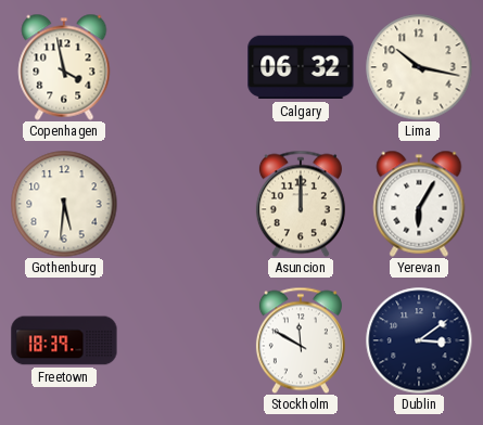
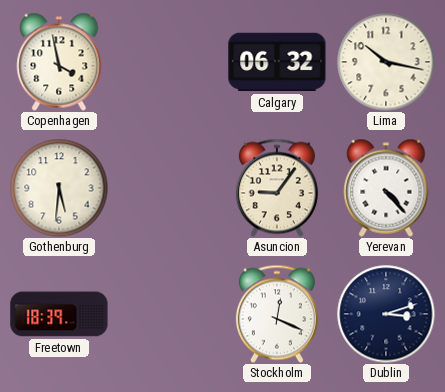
Asuncion: 12:00 -> 9:06 (277, 188)
Yerevan: 6:05 -> 4:23 (386, 188)
Stockholm: 11:50 -> 12:19 (277, 314)
Dublin: 3:09 -> 3:12 (386, 314)
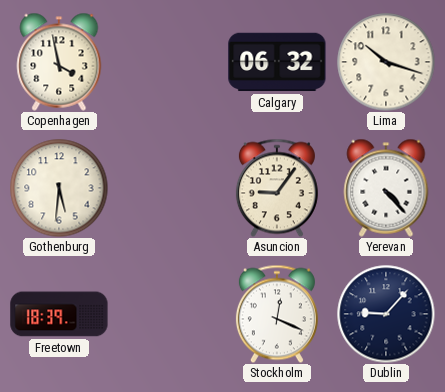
Lima: 10:17 -> 10:18 (386, 62)
Dublin: 3:12 -> 9:07 (386, 314)
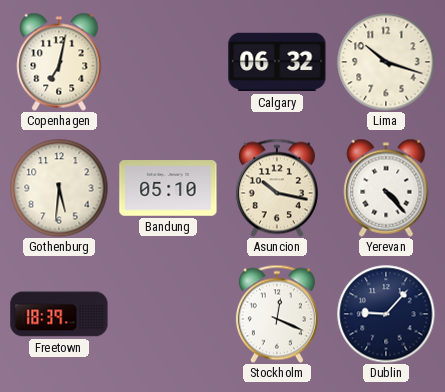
Copenhagen: 3:58 -> 7:02 (59, 62)
Bandung: none -> 05:10 (168, 188)
Asuncion: 9:06 -> 10:17 (277, 188)
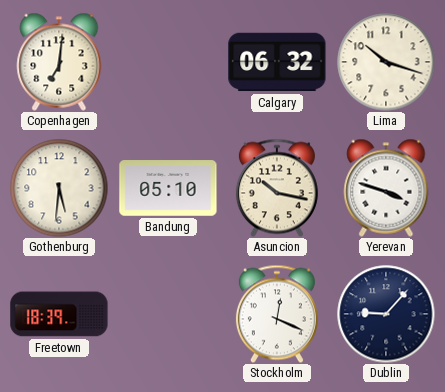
Copenhagen: 7:02 -> 7:01 (59, 62)
Yerevan: 4:23 -> 3:48 (386, 188)
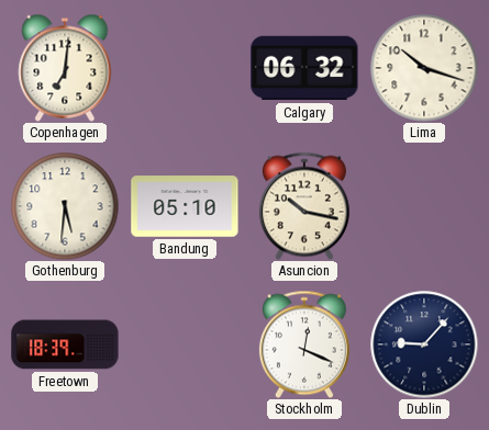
Yerevan: 3:48 -> none (386, 188)
